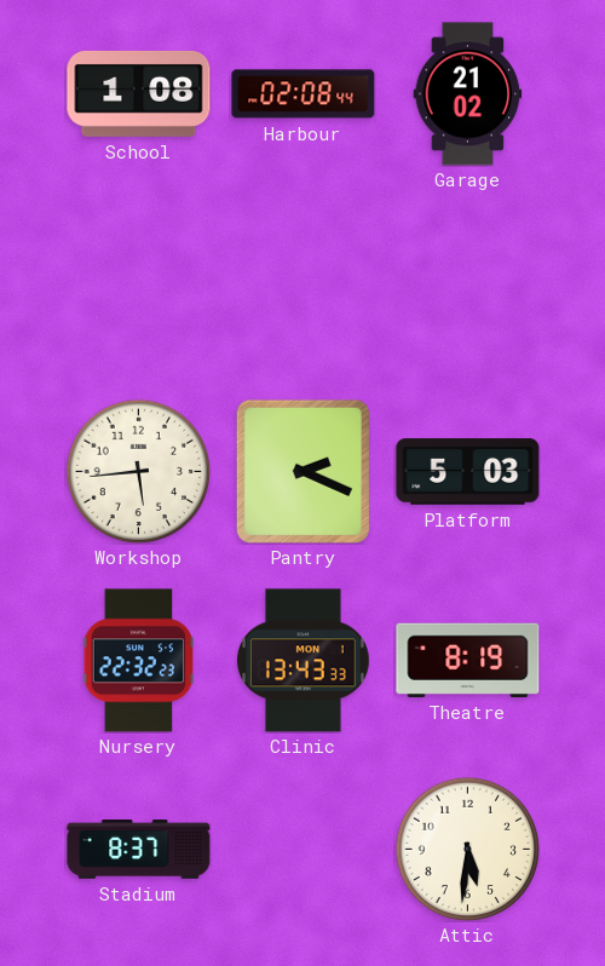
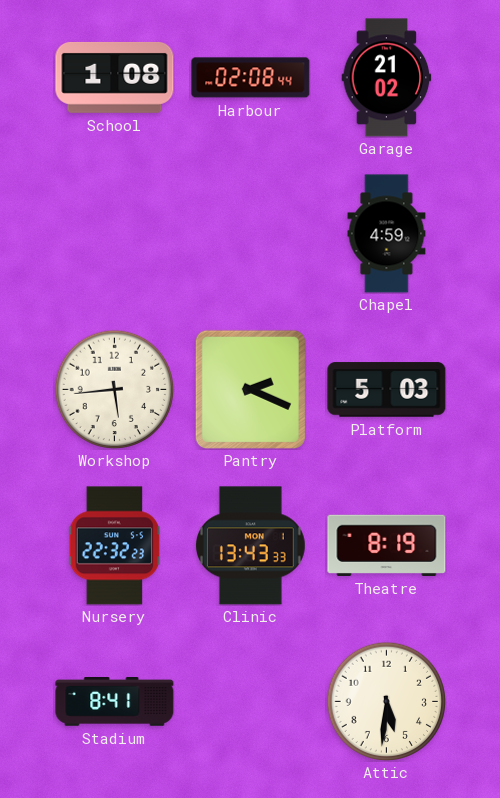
Chapel: none -> 4:59 (387, 234)
Stadium: 8:37 -> 8:41 (115, 702)
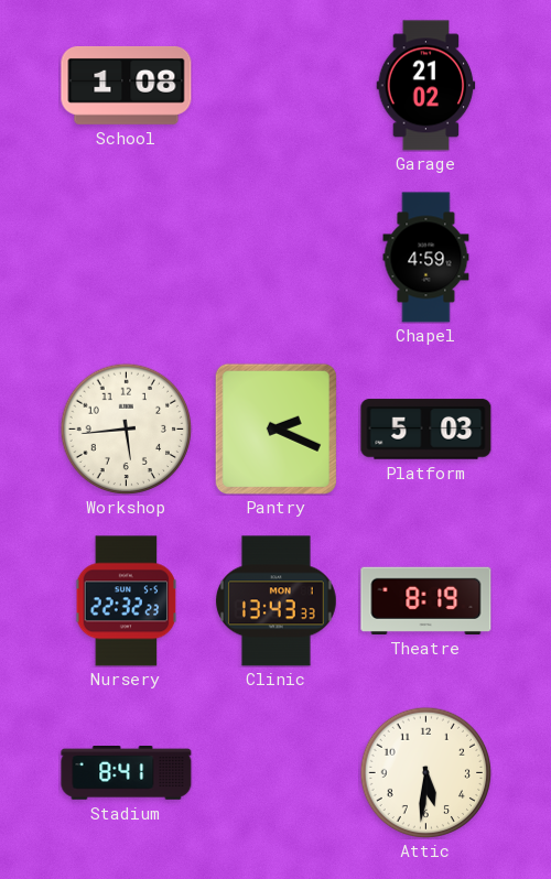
Harbour: 02:08 -> none (251, 78)
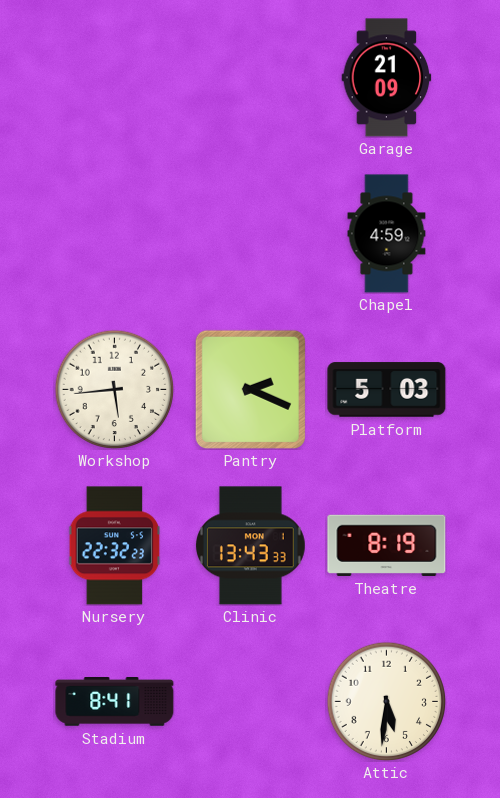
School: 1:08 -> none (127, 85)
Garage: 21:02 -> 21:09 (387, 78)
